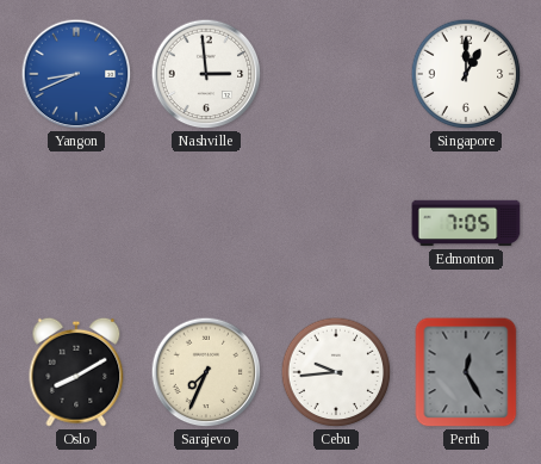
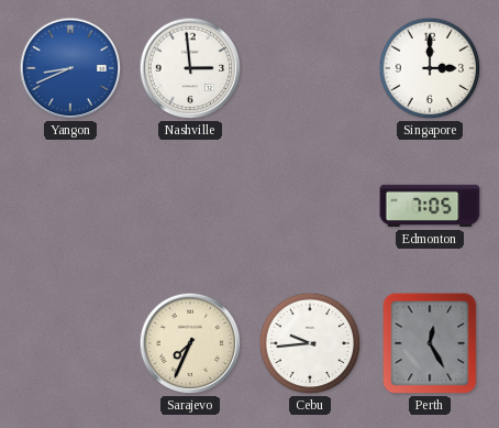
Singapore: 1:00 -> 3:00 (430, 68)
Oslo: 8:10 -> none (76, 372)
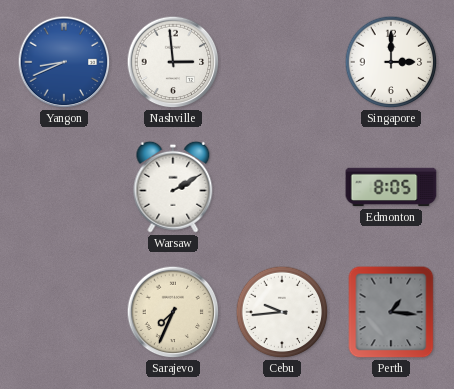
Warsaw: none -> 2:10 (173, 187)
Edmonton: 7:05 -> 8:05 (391, 187)
Perth: 12:25 -> 1:16 (391, 312)
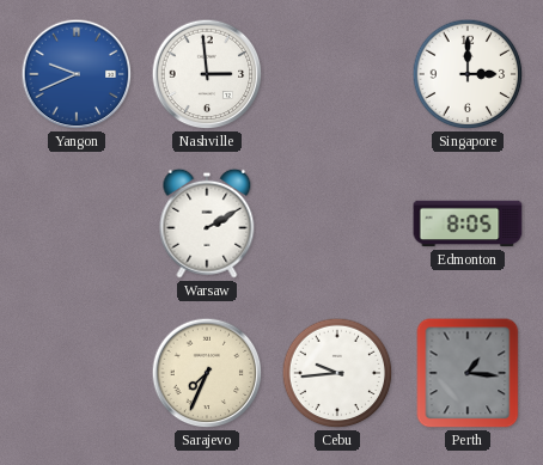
Yangon: 8:41 -> 9:41 (77, 74)
